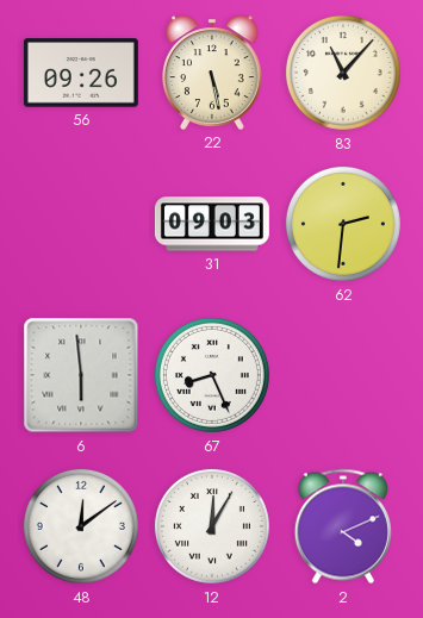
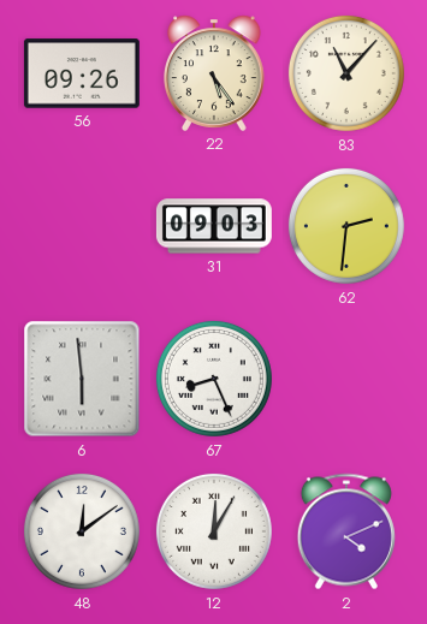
22: 5:28 -> 5:24 (215, 73)
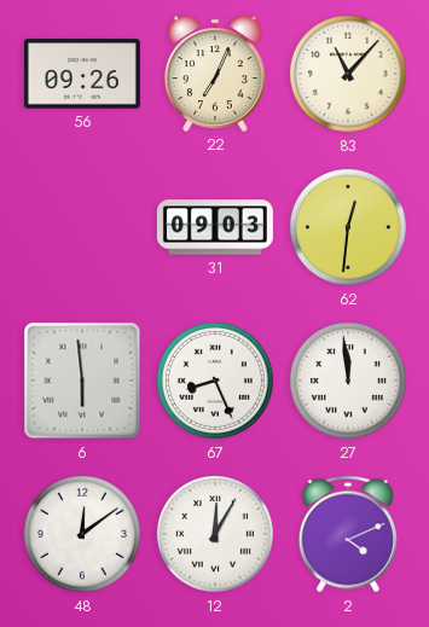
22: 5:24 -> 7:04 (216, 74)
62: 2:31 -> 12:31 (348, 227)
27: none -> 11:59 (348, 381)
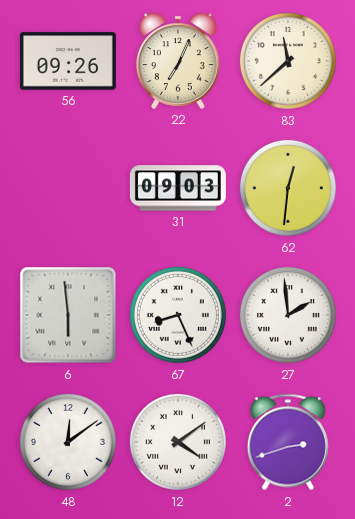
83: 11:07 -> 11:38 (288, 61)
27: 11:59 -> 1:59 (288, 315)
12: 12:05 -> 4:09 (178, 442)
2: 4:11 -> 2:42 (288, 442)
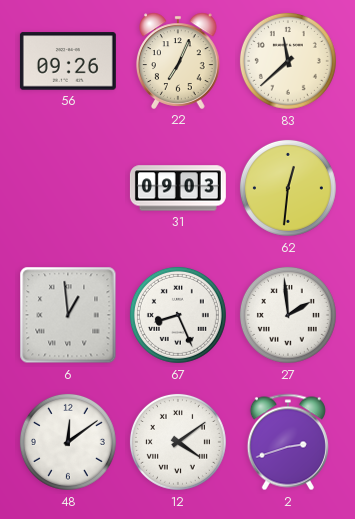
6: 5:59 -> 12:59 (68, 315)
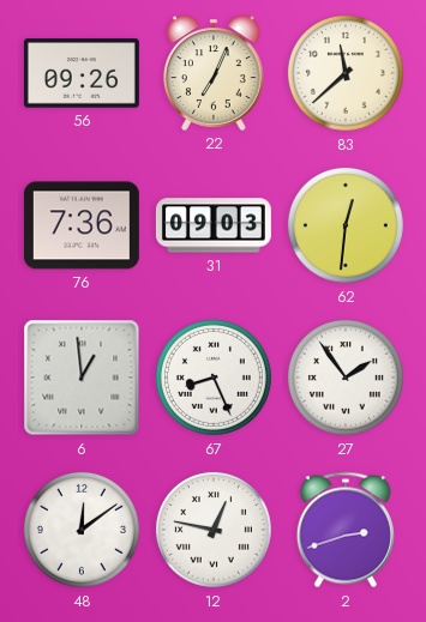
76: none -> 7:36 (82, 225)
27: 1:59 -> 1:54 (346, 378)
12: 4:09 -> 12:47 (214, 530)
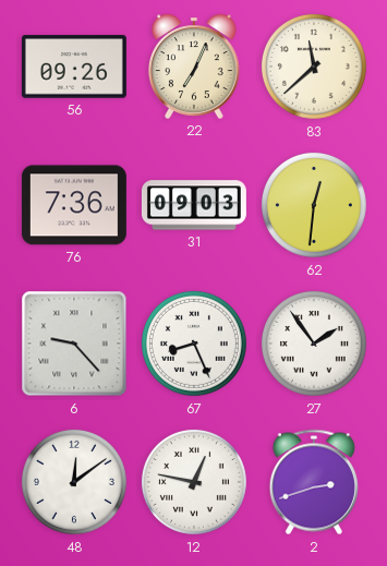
6: 12:59 -> 9:23 (74, 344)
